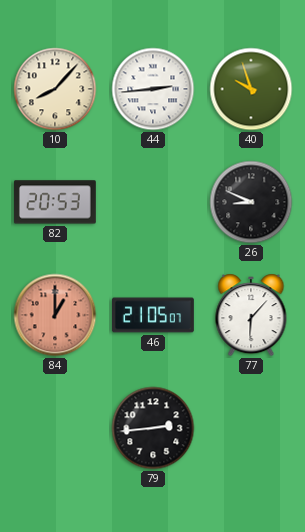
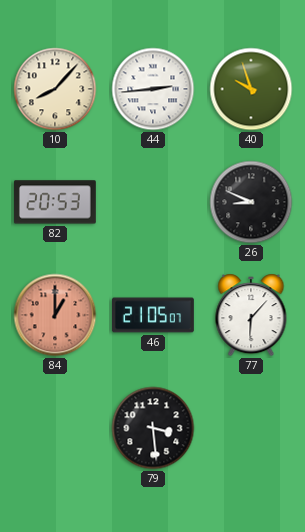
79: 2:44 -> 3:29 (153, 428)
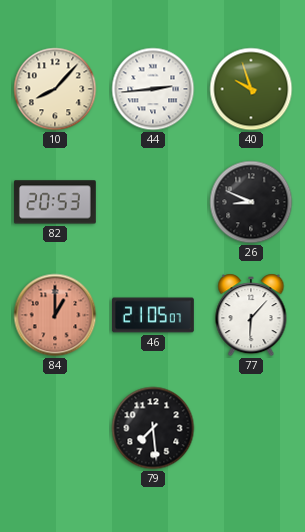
79: 3:29 -> 7:29 (153, 428)
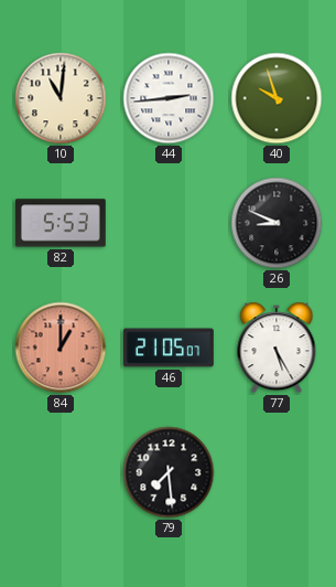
10: 8:07 -> 11:01 (61, 98)
82: 20:53 -> 5:53 (61, 223)
77: 6:07 -> 5:25 (277, 348)
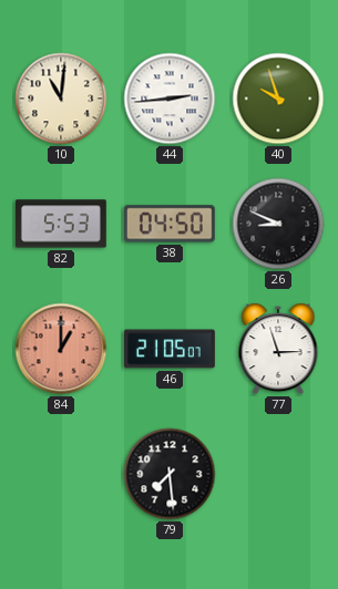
38: none -> 04:50 (170, 224)
77: 5:25 -> 2:57 (278, 349)
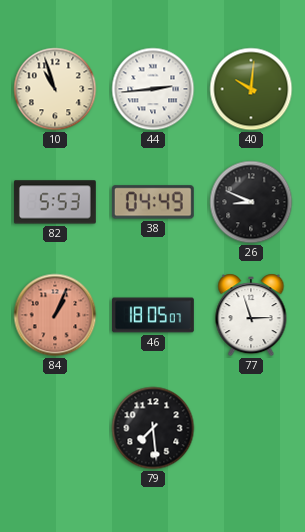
10: 11:01 -> 10:57 (55, 89)
40: 9:57 -> 10:01 (251, 89)
38: 04:50 -> 04:49 (153, 202)
84: 1:00 -> 1:04 (55, 315)
46: 21:05 -> 18:05 (154, 315)
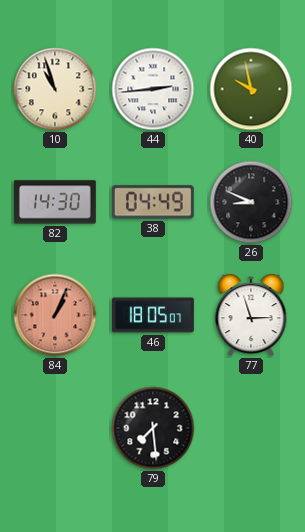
40: 10:01 -> 9:58 (251, 89)
82: 5:53 -> 14:30 (55, 202)
